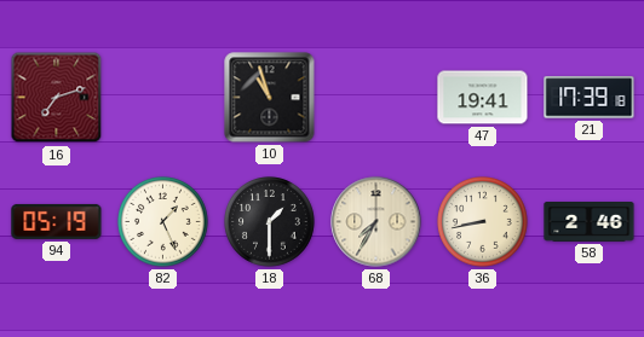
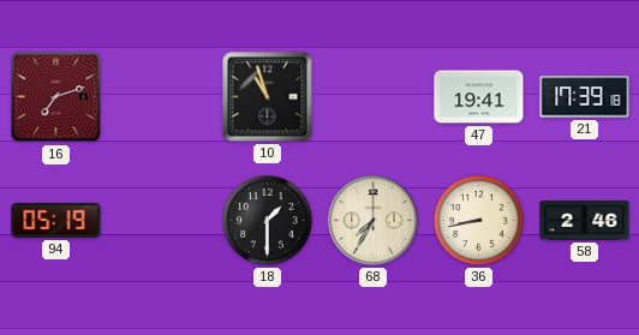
82: 1:26 -> none (163, 222)
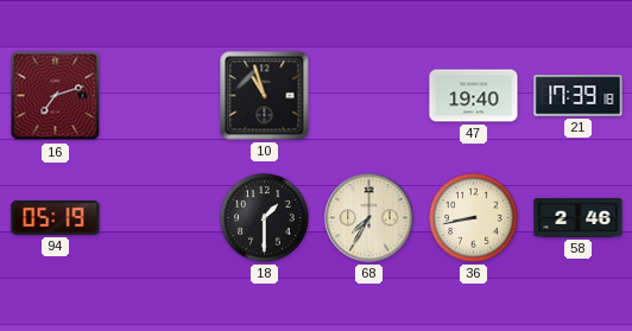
47: 19:41 -> 19:40 (474, 96)
